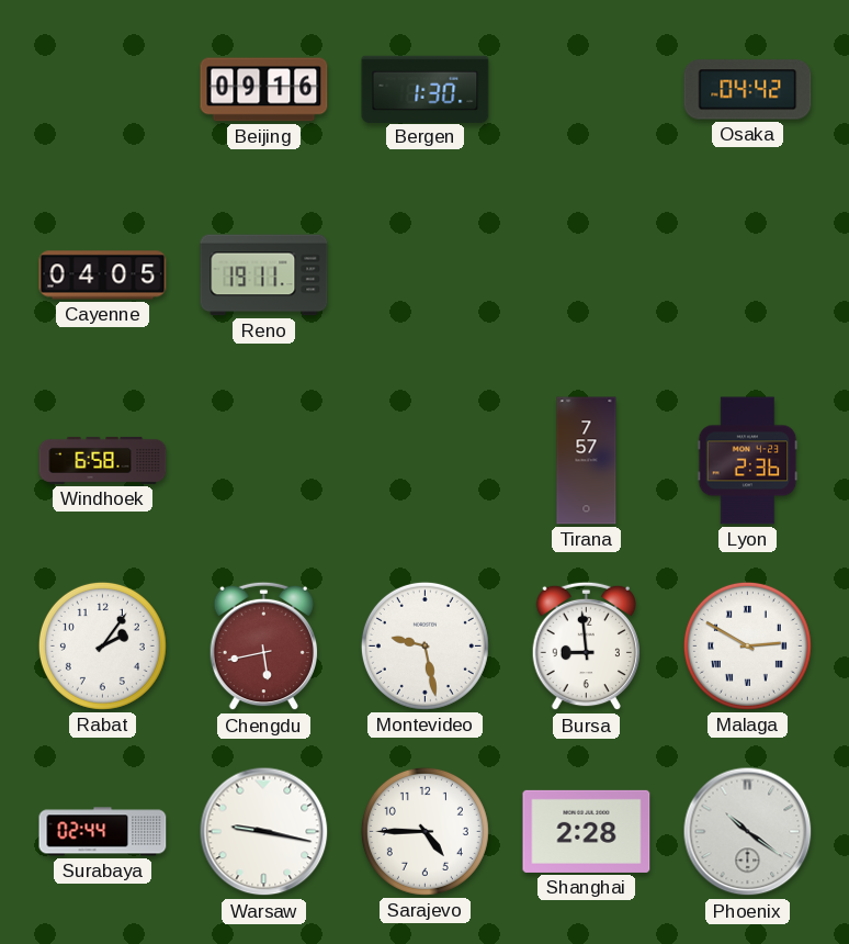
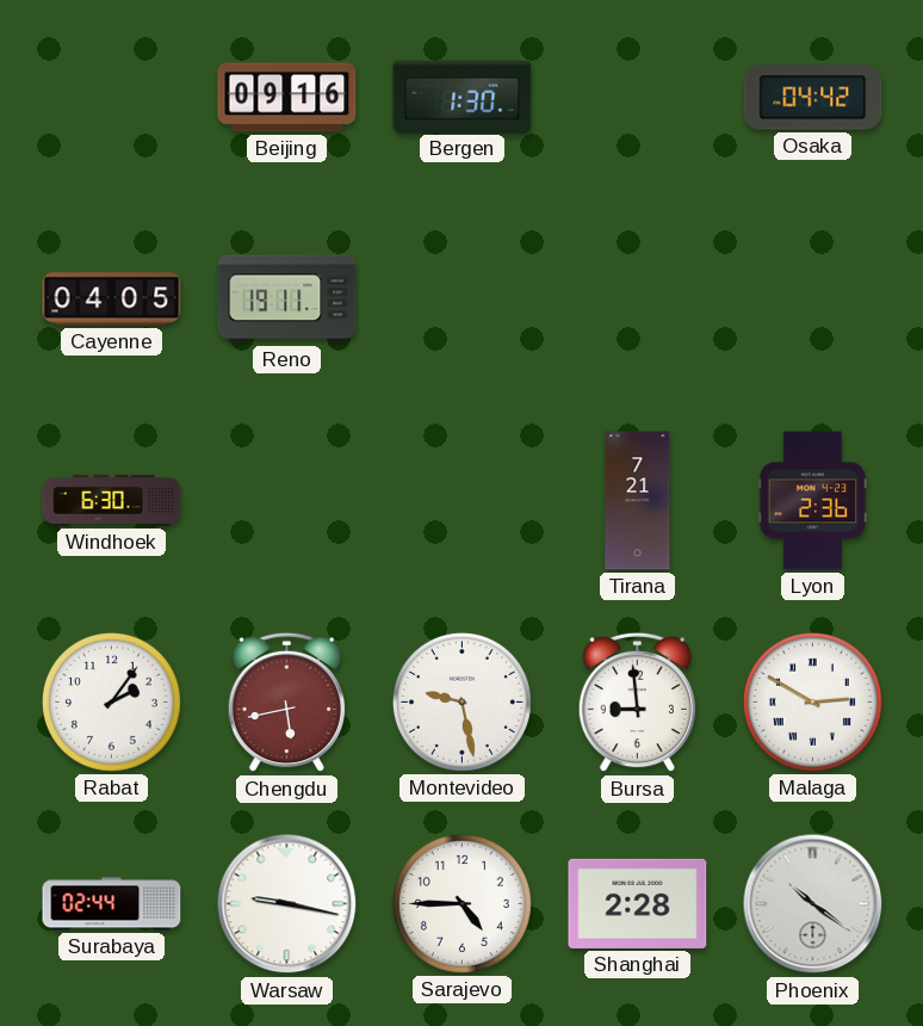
Windhoek: 6:58 -> 6:30 (112, 500)
Tirana: 7:57 -> 7:21 (638, 501)
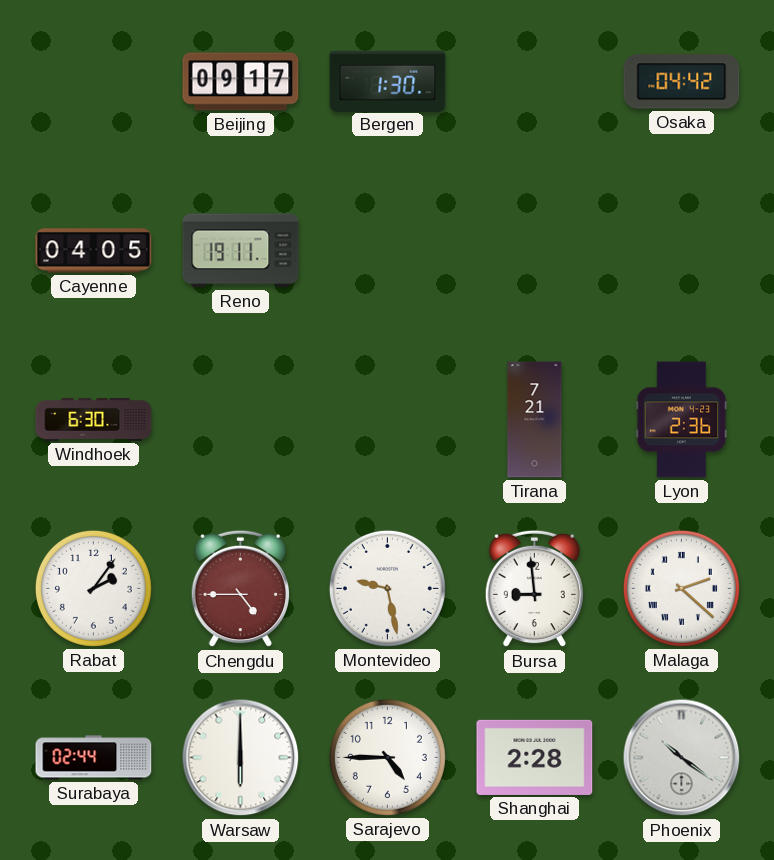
Beijing: 09:16 -> 09:17 (241, 82)
Chengdu: 5:43 -> 4:45 (240, 589)
Malaga: 2:50 -> 2:22 (681, 588)
Warsaw: 9:17 -> 6:00 (241, 758)
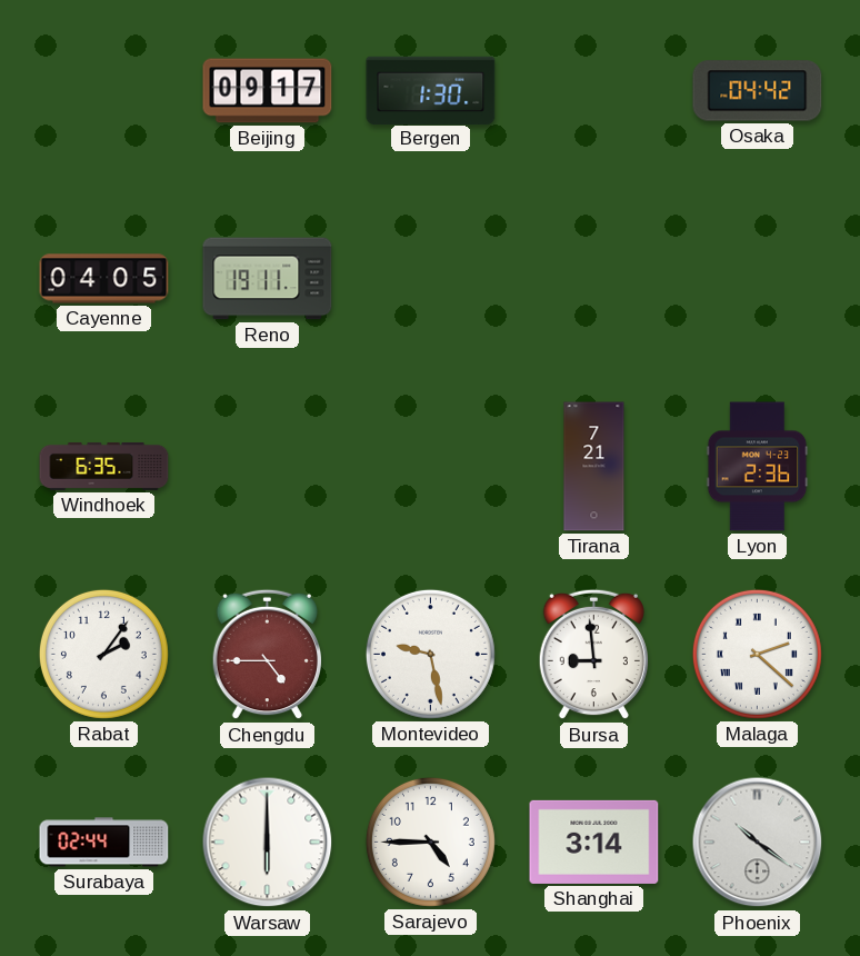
Windhoek: 6:30 -> 6:35 (104, 466)
Shanghai: 2:28 -> 3:14 (594, 842)
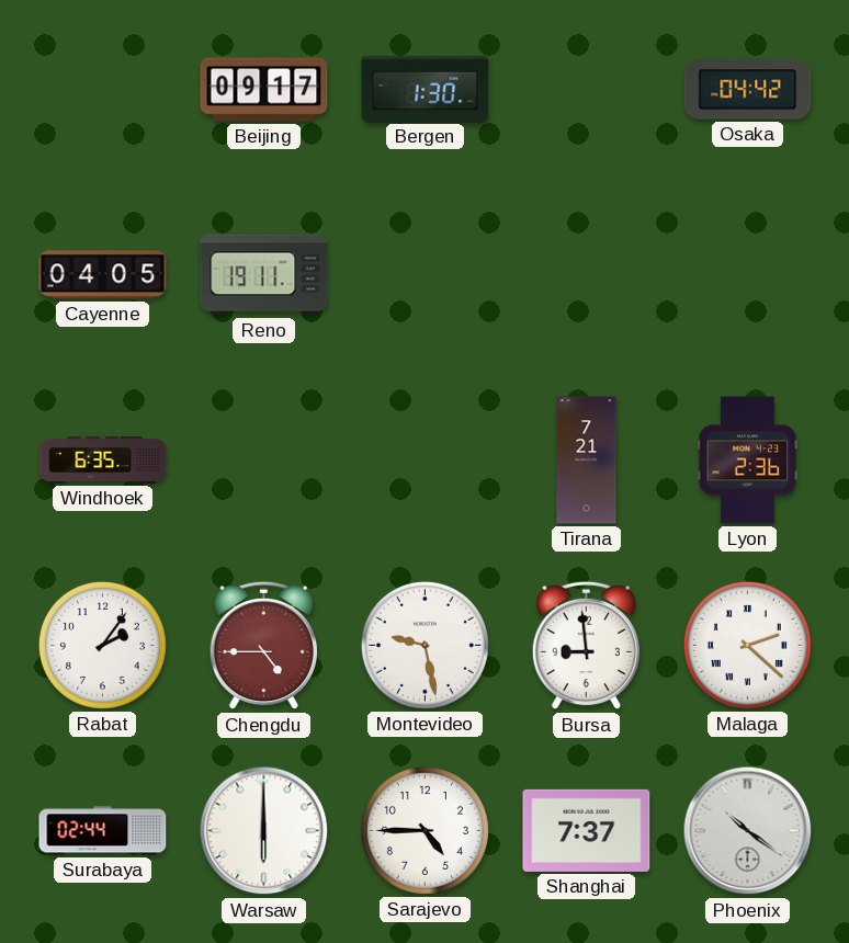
Shanghai: 3:14 -> 7:37 (587, 830)
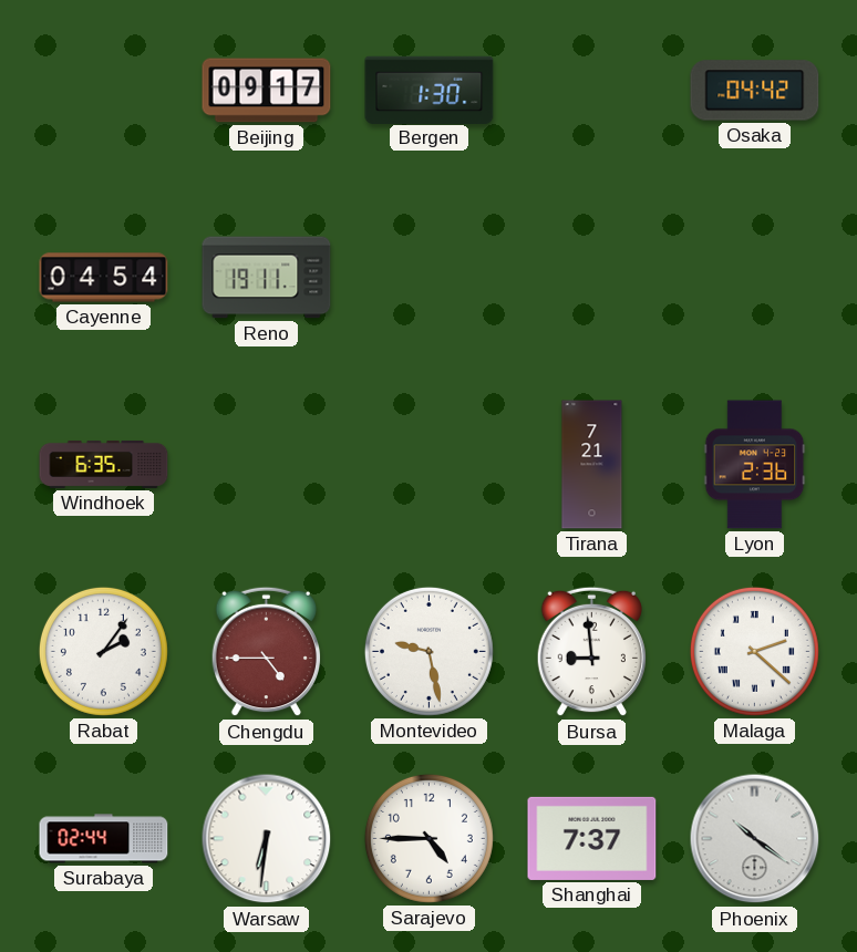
Cayenne: 04:05 -> 04:54 (104, 278)
Warsaw: 6:00 -> 6:31 (267, 839)
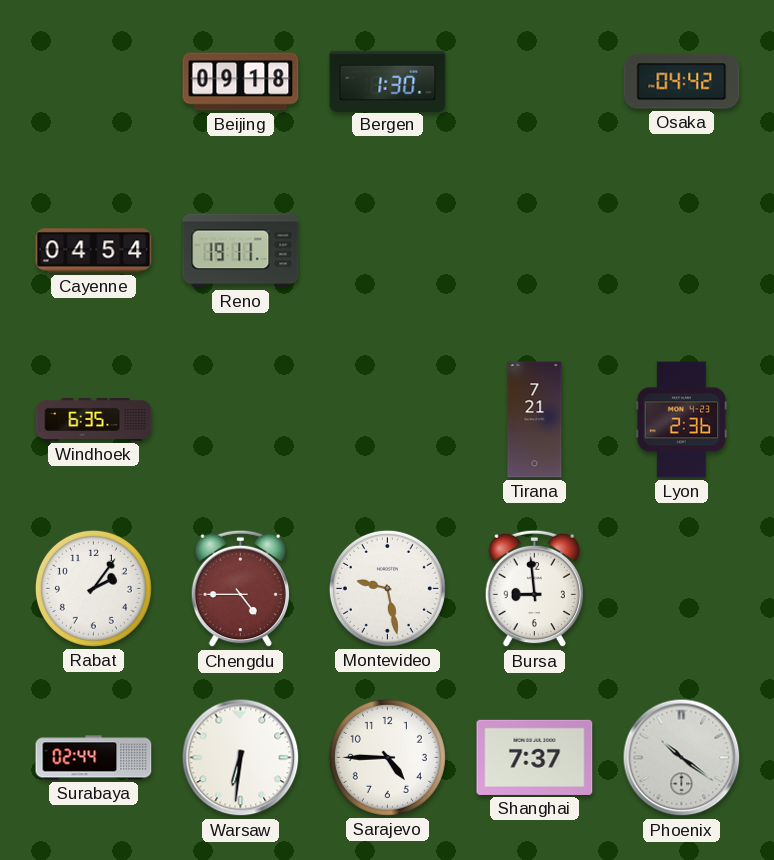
Beijing: 09:17 -> 09:18 (241, 82)
Malaga: 2:22 -> none (754, 651)
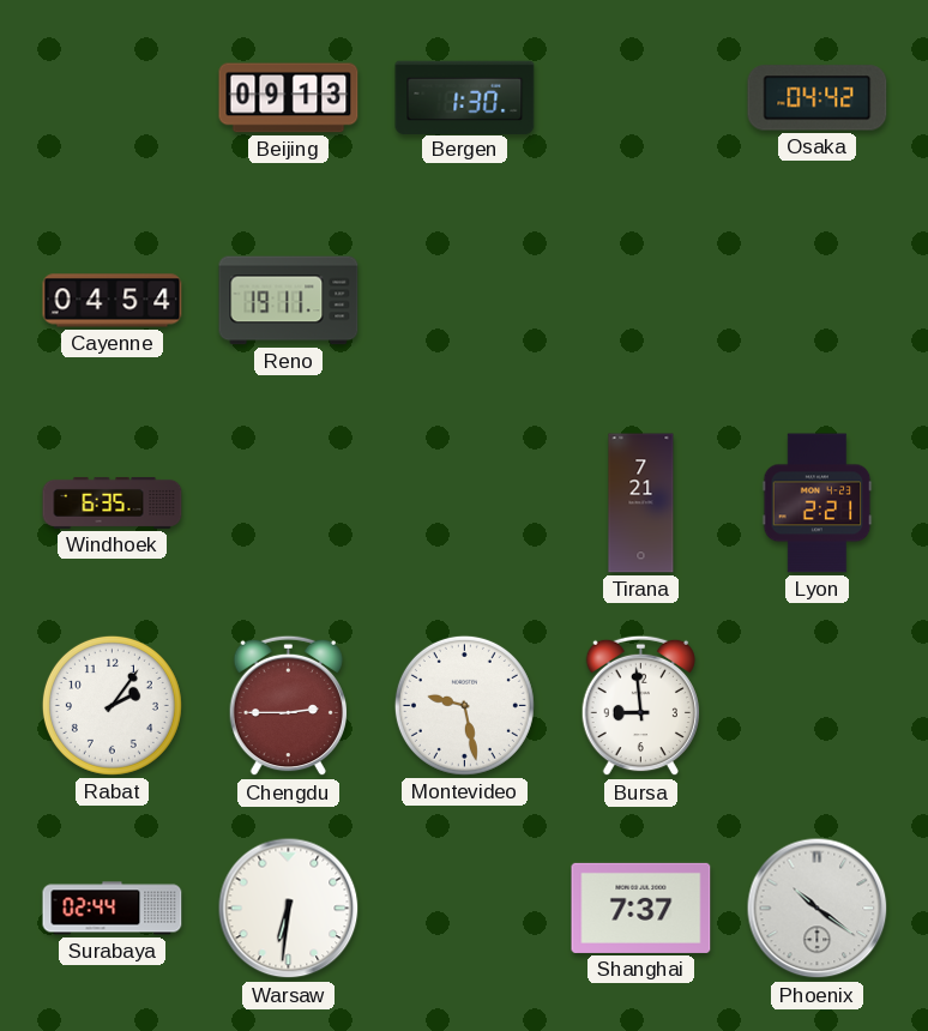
Beijing: 09:18 -> 09:13 (289, 98)
Lyon: 2:36 -> 2:21 (818, 504)
Chengdu: 4:45 -> 2:45 (288, 706)
Sarajevo: 4:45 -> none (387, 757)
